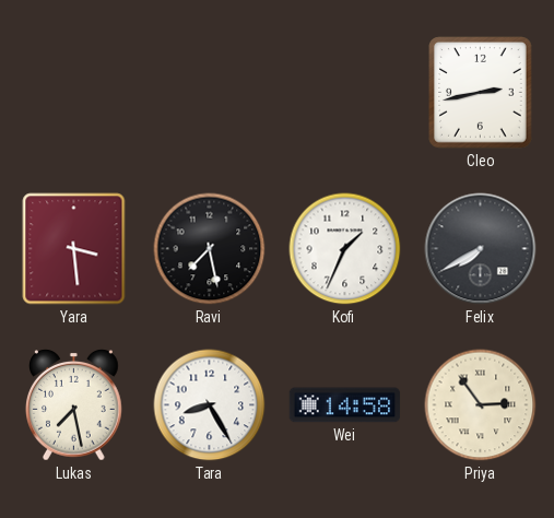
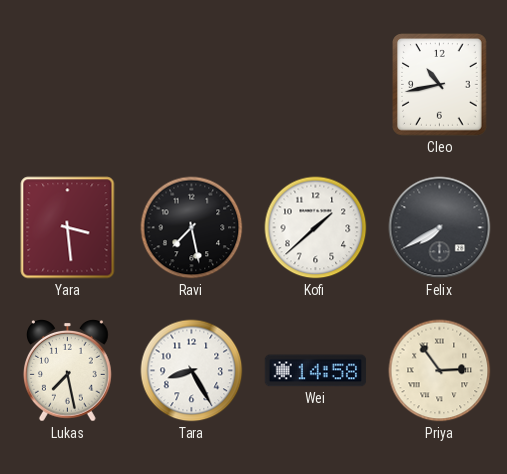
Cleo: 2:43 -> 10:43 (440, 85)
Kofi: 1:34 -> 1:38 (316, 228)
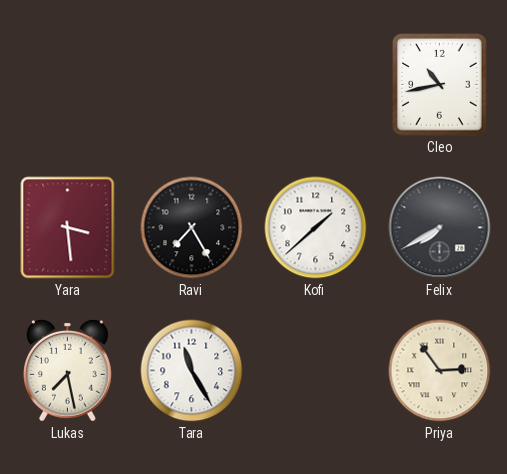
Ravi: 7:28 -> 7:25 (192, 228)
Tara: 8:25 -> 11:25 (192, 371)
Wei: 14:58 -> none (316, 371)
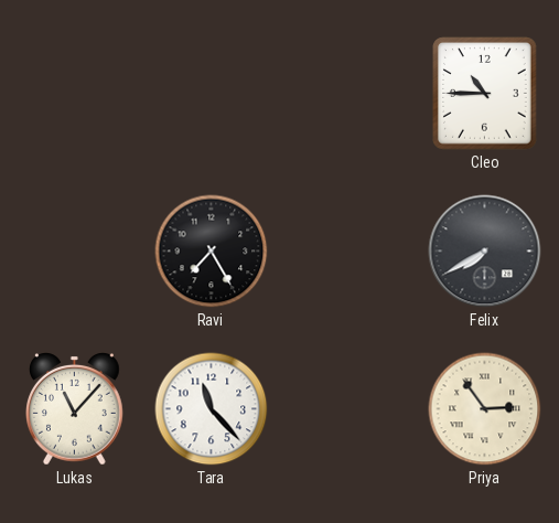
Cleo: 10:43 -> 10:45 (485, 94)
Yara: 3:29 -> none (68, 228)
Kofi: 1:38 -> none (316, 228)
Lukas: 7:28 -> 11:07 (75, 409)
Tara: 11:25 -> 11:23 (212, 409)
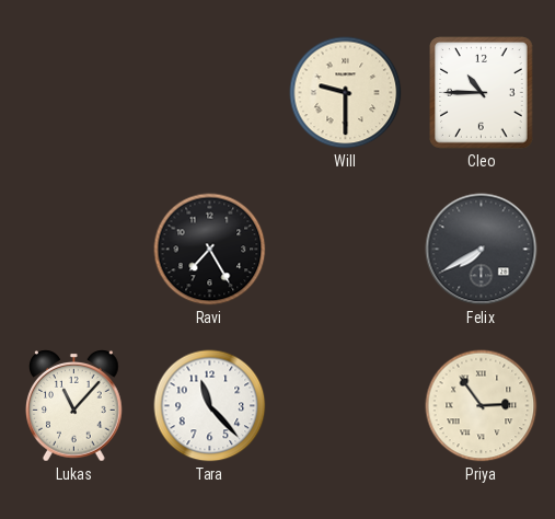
Will: none -> 9:30 (346, 93)
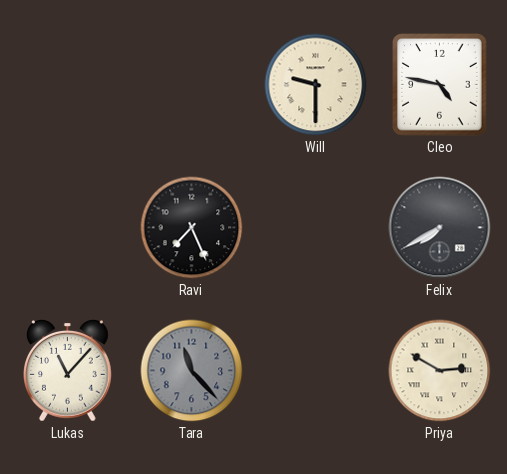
Cleo: 10:45 -> 4:47 (440, 85)
Ravi: 7:25 -> 7:26 (192, 228)
Tara dial: white -> grey (192, 371)
Priya: 2:54 -> 2:50 (440, 371)
